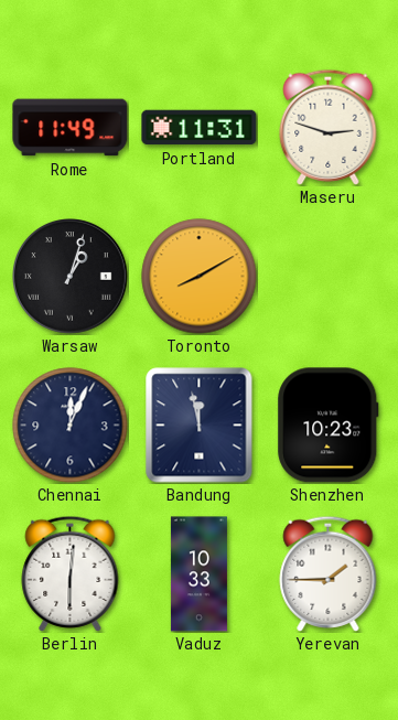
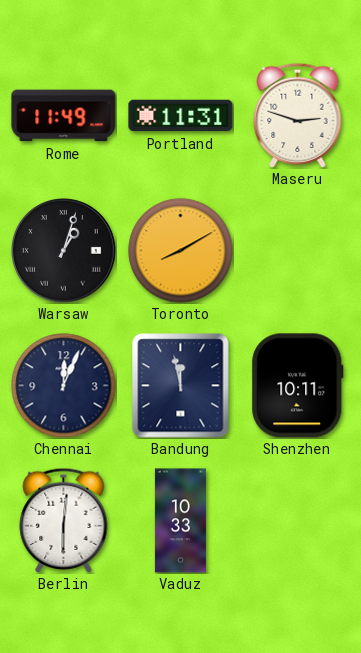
Shenzhen: 10:23 -> 10:11 (298, 386)
Yerevan: 1:45 -> none (329, 573)
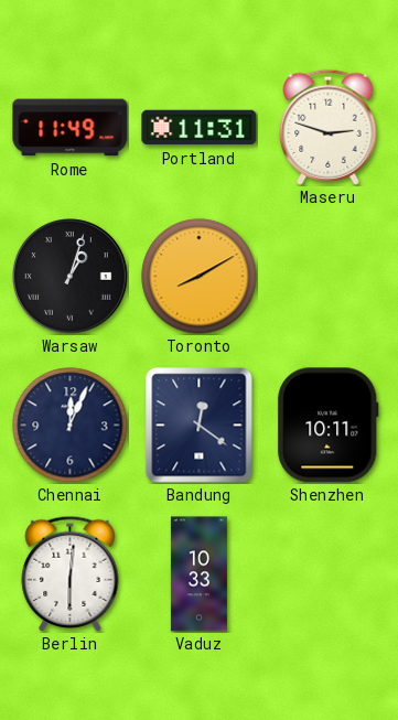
Bandung: 11:58 -> 12:21 (200, 426)
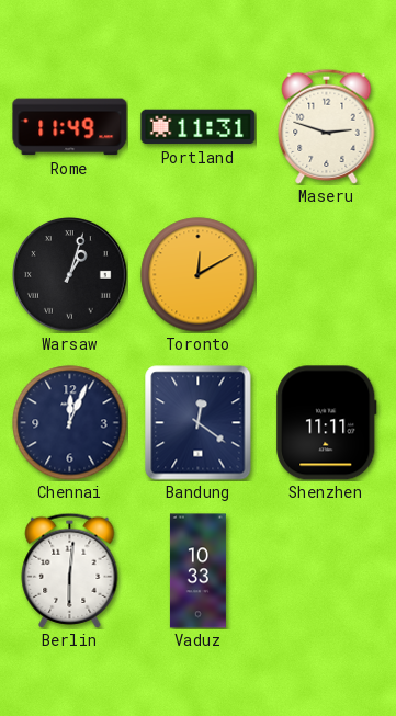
Toronto: 8:10 -> 12:10 (199, 275)
Shenzhen: 10:11 -> 11:11 (327, 423)
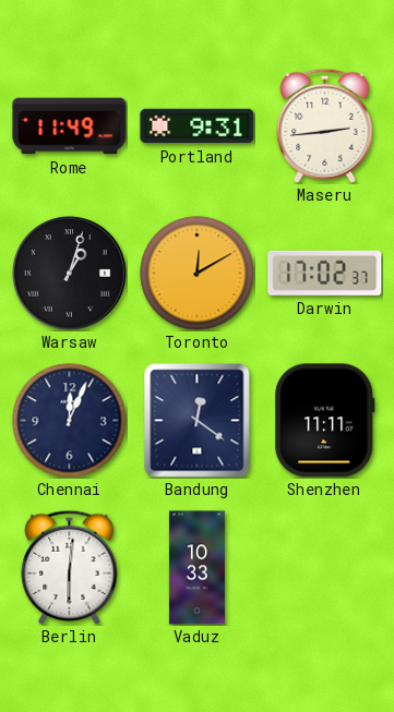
Portland: 11:31 -> 9:31 (198, 126)
Maseru: 2:48 -> 2:44 (325, 125)
Darwin: none -> 17:02 (325, 273)
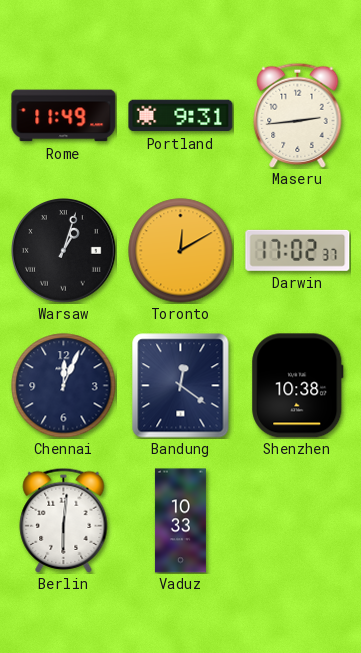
Shenzhen: 11:11 -> 10:38 (298, 386)
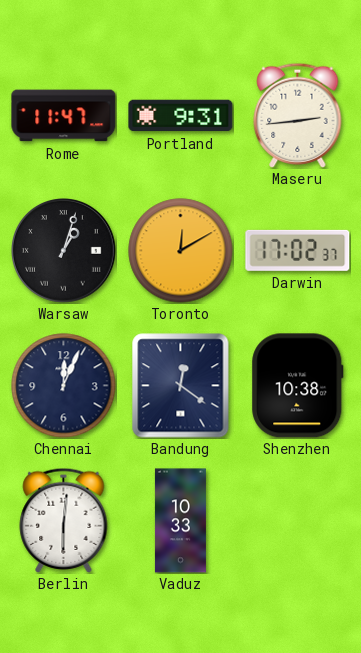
Rome: 11:49 -> 11:47 (64, 116)
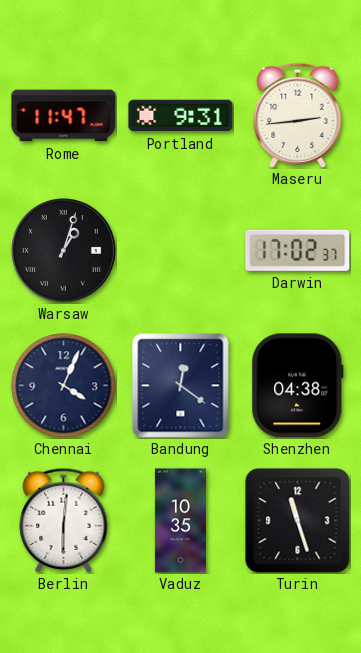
Toronto: 12:10 -> none (181, 251)
Chennai: 12:04 -> 4:04 (64, 386)
Shenzhen: 10:38 -> 04:38 (298, 386)
Vaduz: 10:33 -> 10:35 (180, 521)
Turin: none -> 11:27 (298, 521)
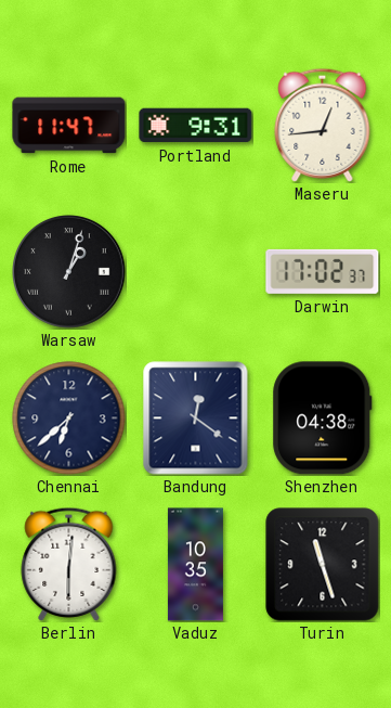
Maseru: 2:44 -> 12:44 (323, 125)
Chennai: 4:04 -> 6:38 (69, 419)
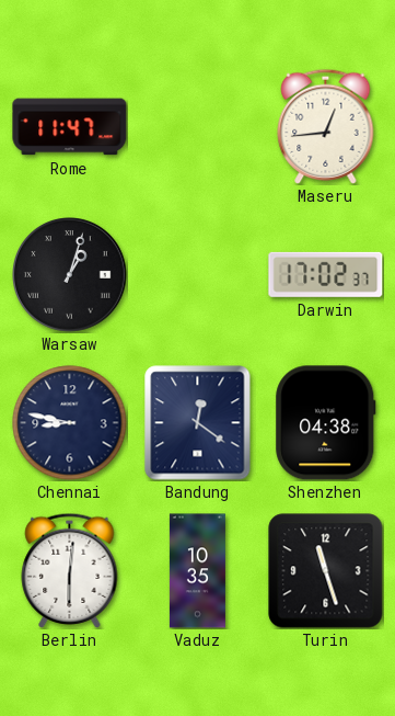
Portland: 9:31 -> none (196, 126)
Chennai: 6:38 -> 8:47 (70, 423)
